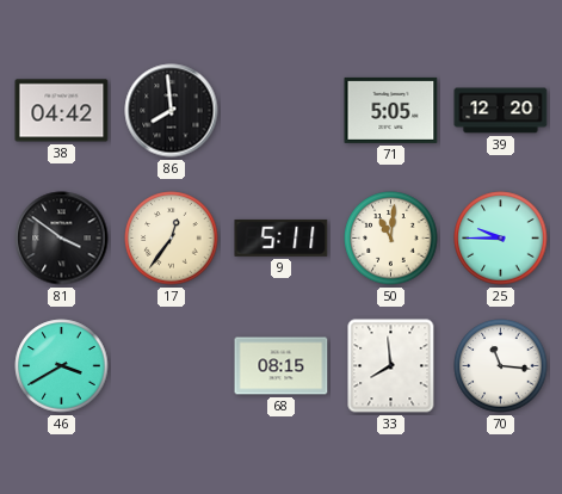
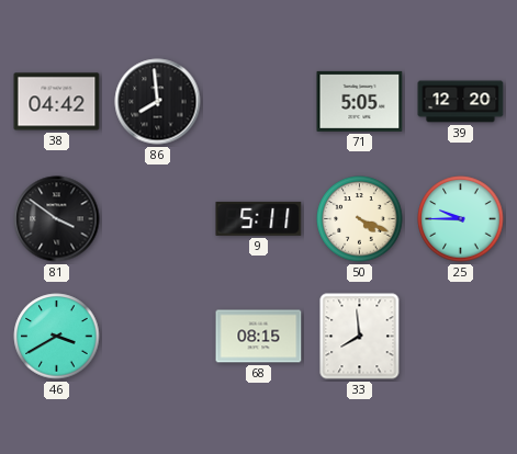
17: 12:36 -> none (172, 239)
50: 11:01 -> 4:19 (360, 219)
70: 11:16 -> none (501, 366)
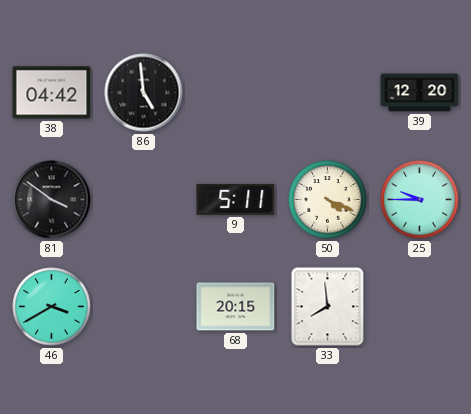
86: 7:59 -> 4:59 (144, 93)
71: 5:05 -> none (360, 101)
68: 08:15 -> 20:15 (236, 307)
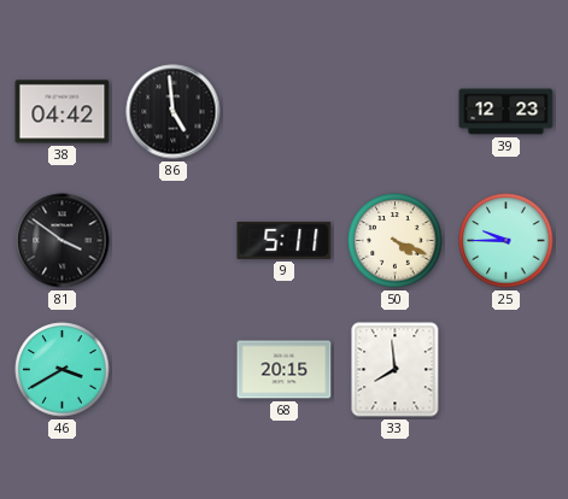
39: 12:20 -> 12:23 (506, 112)
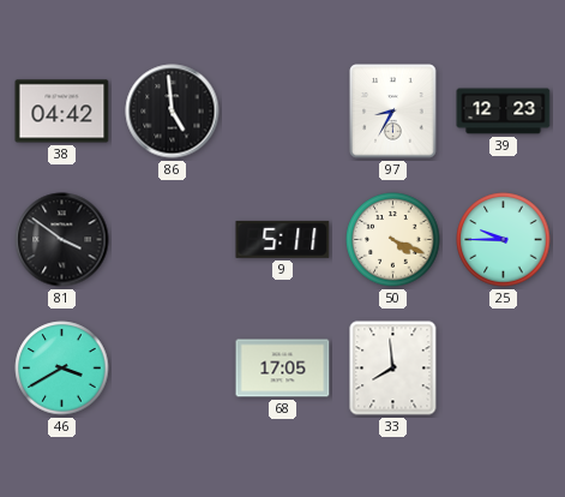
97: none -> 8:35 (393, 112)
68: 20:15 -> 17:05 (283, 369)
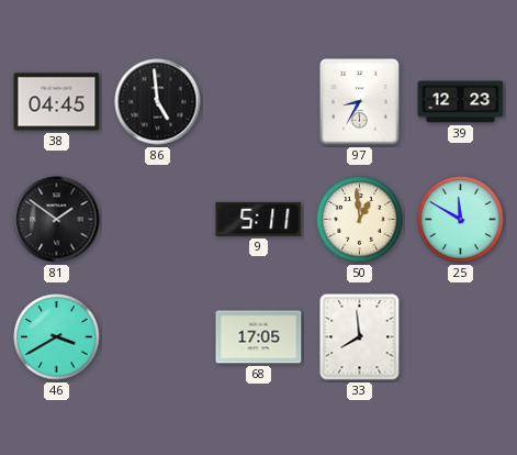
38: 04:42 -> 04:45 (57, 102)
81: 3:51 -> 1:51 (57, 220)
50: 4:19 -> 12:59 (360, 220)
25: 9:45 -> 11:50 (461, 220)
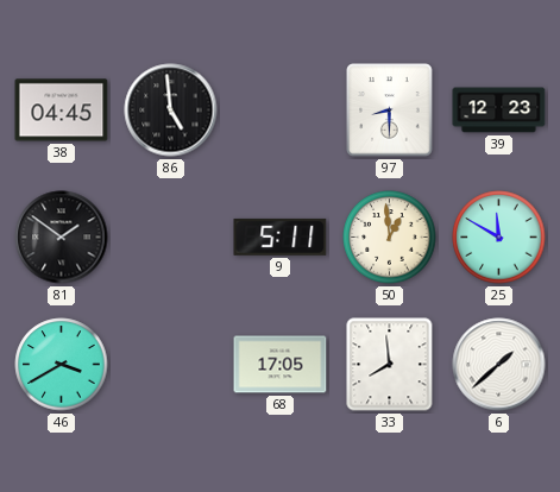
97: 8:35 -> 8:30 (390, 111)
6: none -> 1:38 (499, 365)
